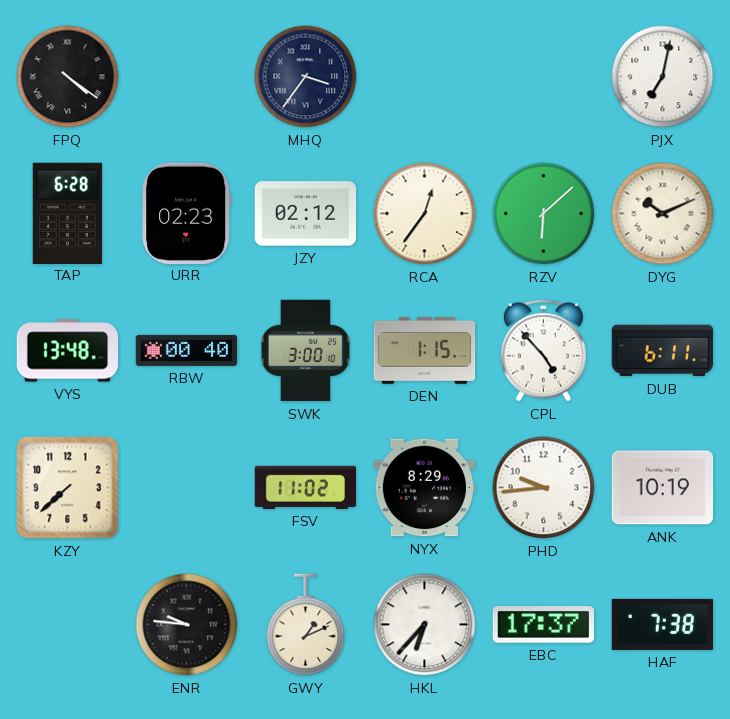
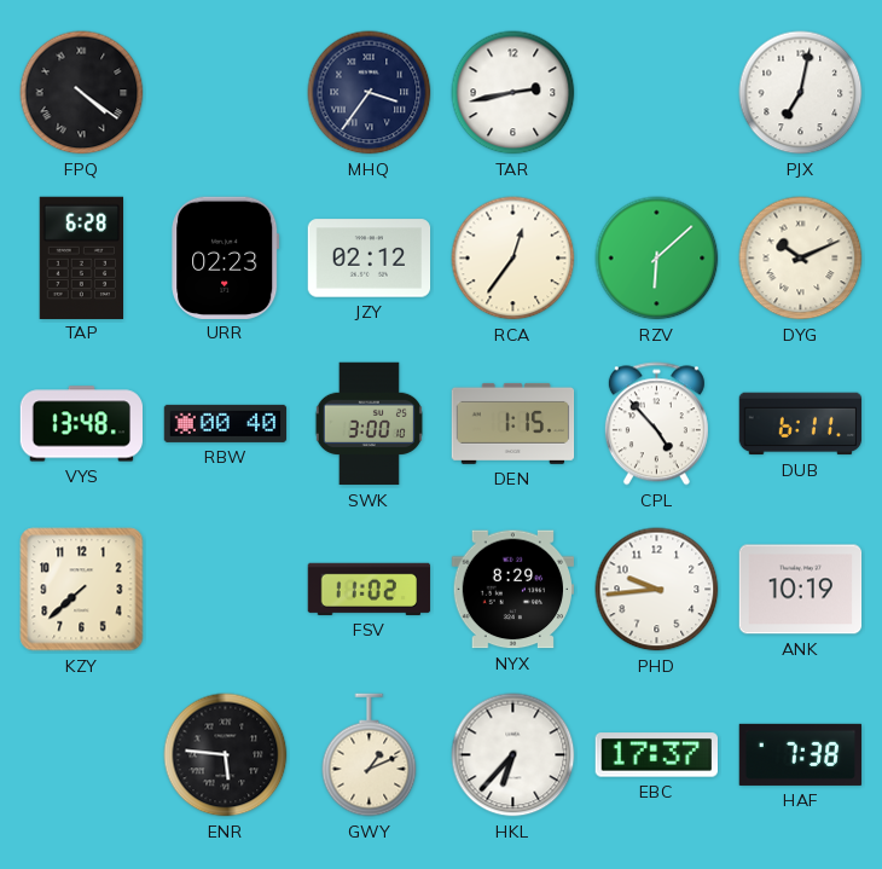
TAR: none -> 2:43 (513, 93)
ENR: 9:46 -> 5:46 (226, 755)
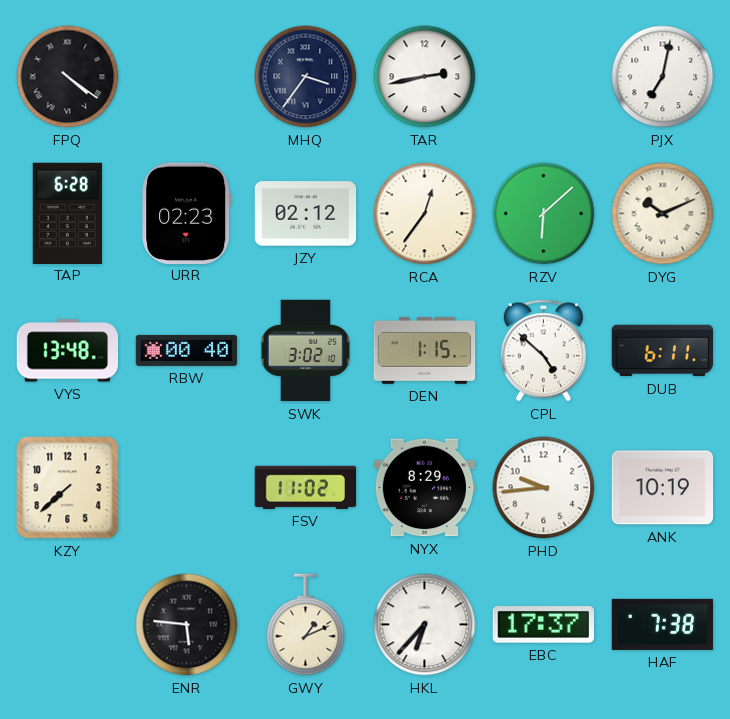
SWK: 3:00 -> 3:02 (305, 351)
CPL: 4:53 -> 4:52 (543, 351)
